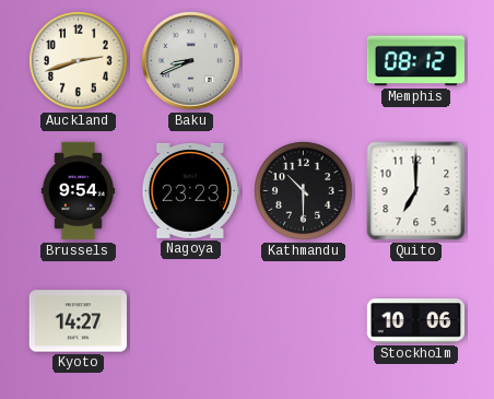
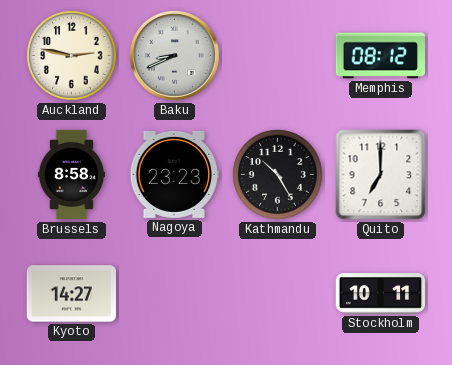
Auckland: 2:42 -> 2:47 (72, 56)
Brussels: 9:54 -> 8:58 (71, 175)
Kathmandu: 10:30 -> 10:25 (278, 175)
Stockholm: 10:06 -> 10:11 (381, 294)
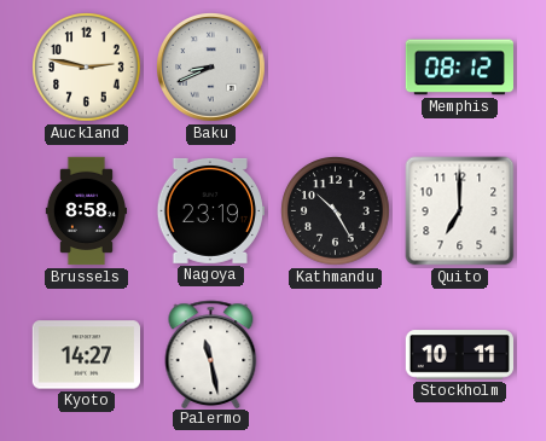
Nagoya: 23:23 -> 23:19 (210, 210)
Palermo: none -> 11:28 (211, 354)
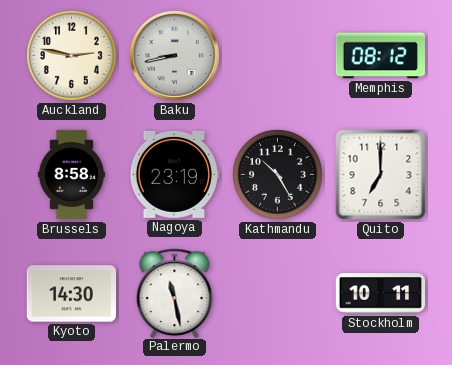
Baku: 8:41 -> 8:43 (175, 56)
Kyoto: 14:27 -> 14:30 (71, 294)
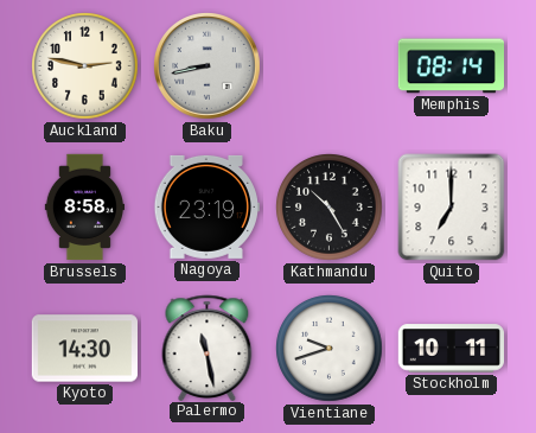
Memphis: 08:12 -> 08:14 (451, 66)
Vientiane: none -> 9:42 (330, 349)
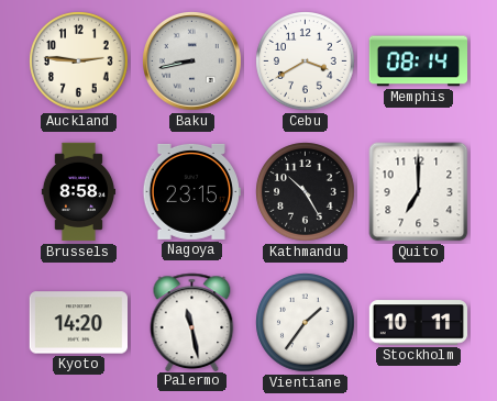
Auckland: 2:47 -> 2:46 (79, 62)
Cebu: none -> 3:40 (306, 62)
Nagoya: 23:19 -> 23:15 (191, 191)
Kyoto: 14:30 -> 14:20 (78, 323)
Vientiane: 9:42 -> 1:36 (306, 323)
